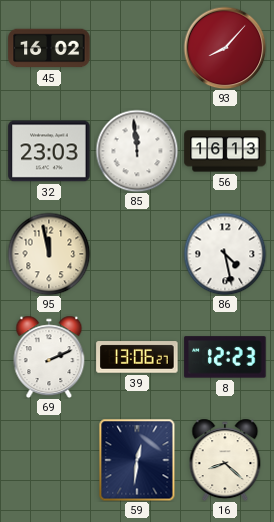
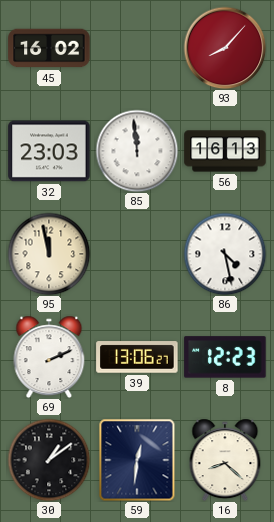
30: none -> 1:09 (49, 460)
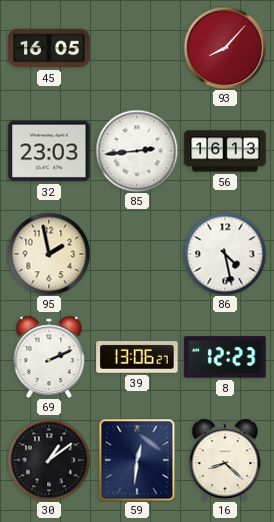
45: 16:02 -> 16:05 (49, 48)
85: 11:59 -> 2:44 (137, 151)
95: 11:58 -> 1:58 (49, 254)
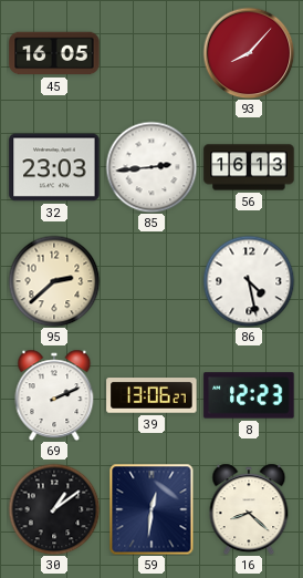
95: 1:58 -> 2:38 (54, 281)
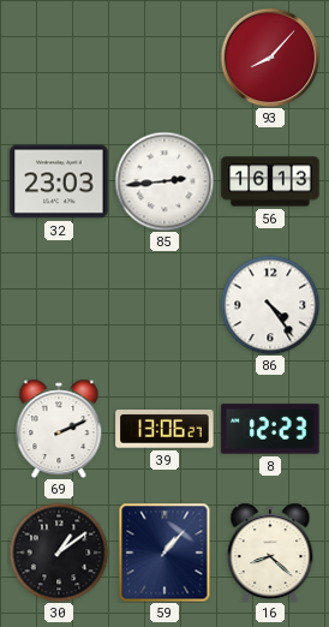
45: 16:05 -> none (54, 53)
95: 2:38 -> none (54, 281)
86: 4:28 -> 4:24 (270, 305)
59: 12:31 -> 1:07 (164, 553)
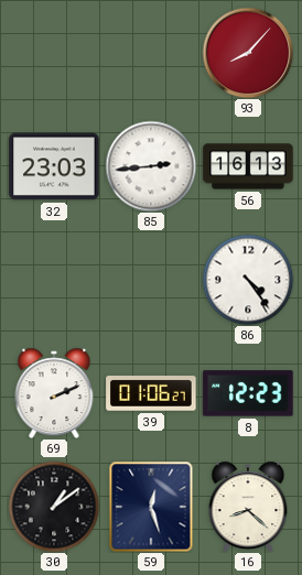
39: 13:06 -> 01:06 (151, 393)
59: 1:07 -> 12:27 (151, 507)
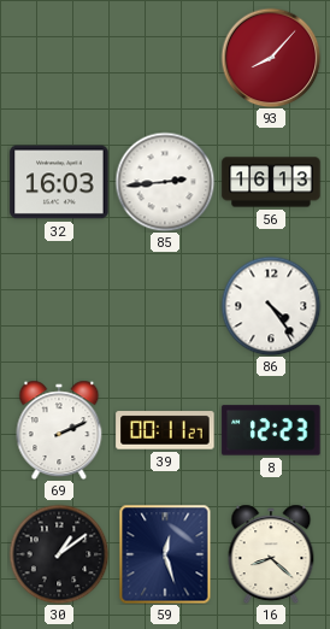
32: 23:03 -> 16:03 (59, 182)
39: 01:06 -> 00:11 (165, 430)
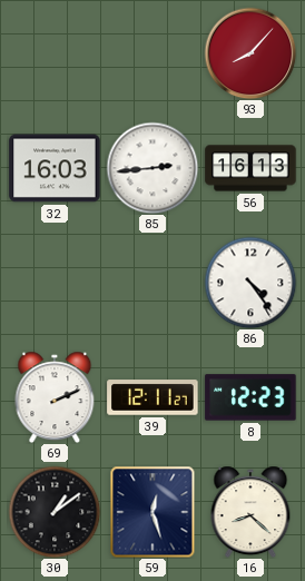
39: 00:11 -> 12:11 (152, 397)
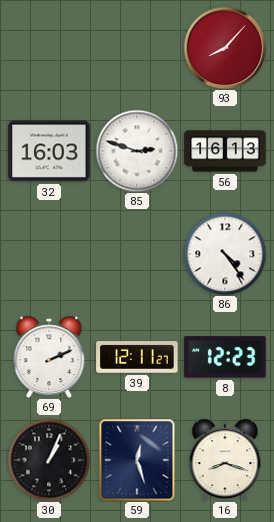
85: 2:44 -> 2:48 (137, 151)
30: 1:09 -> 1:04 (49, 460)
16: 8:22 -> 8:18 (225, 460)
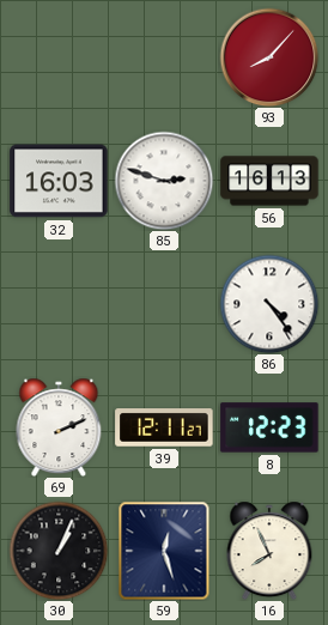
16: 8:18 -> 7:56 (269, 551)
